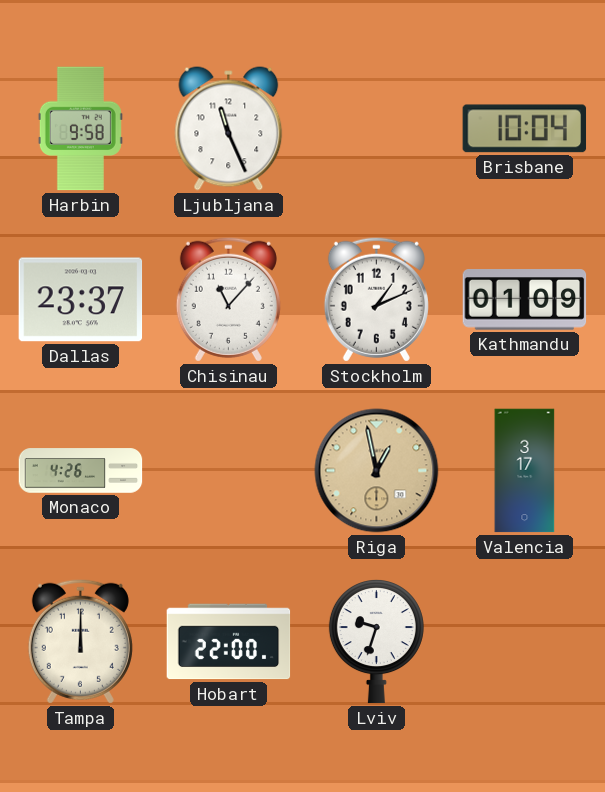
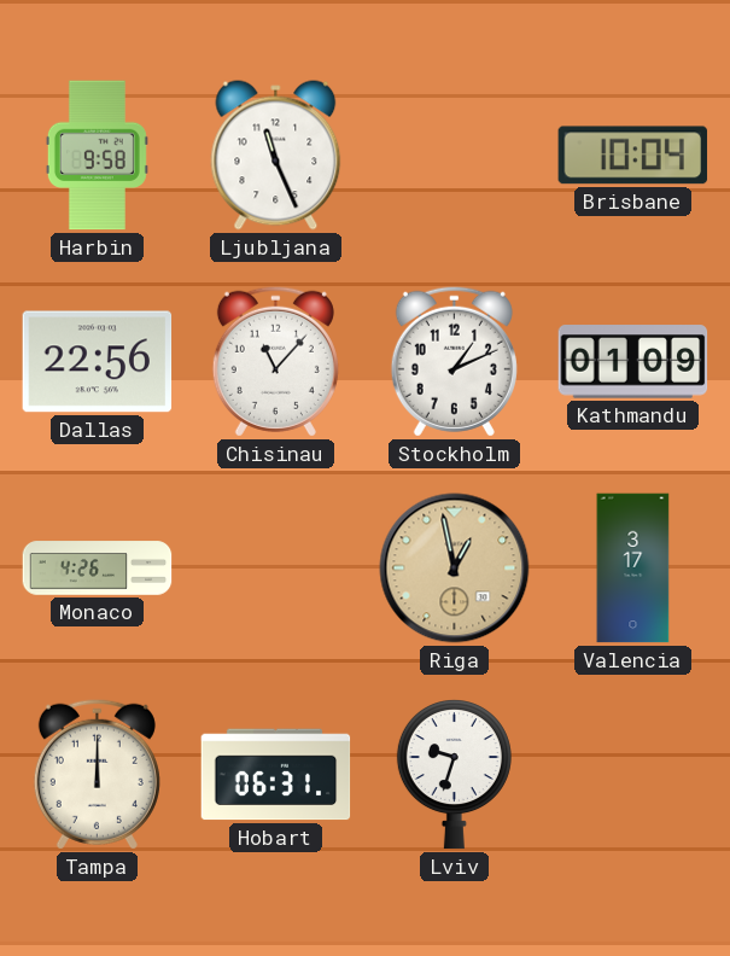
Dallas: 23:37 -> 22:56 (98, 362)
Hobart: 22:00 -> 06:31 (276, 775)
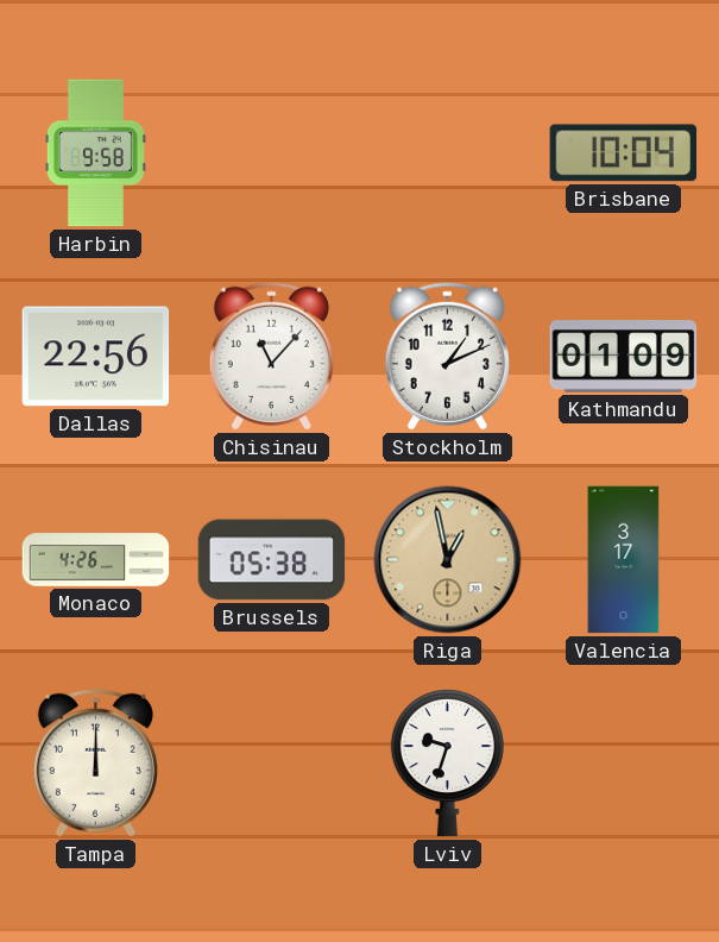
Ljubljana: 11:26 -> none (276, 156)
Brussels: none -> 05:38 (272, 560)
Hobart: 06:31 -> none (276, 775)
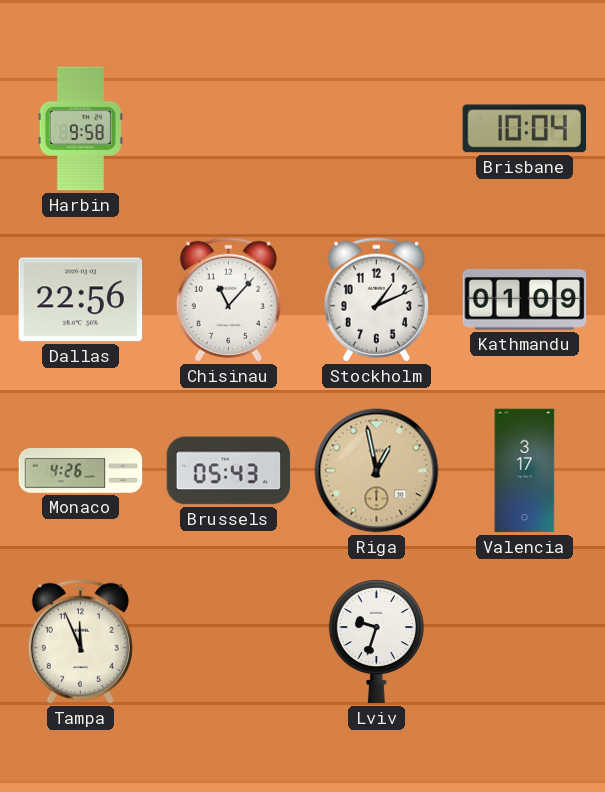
Brussels: 05:38 -> 05:43 (229, 471)
Tampa: 12:00 -> 11:56 (80, 641)
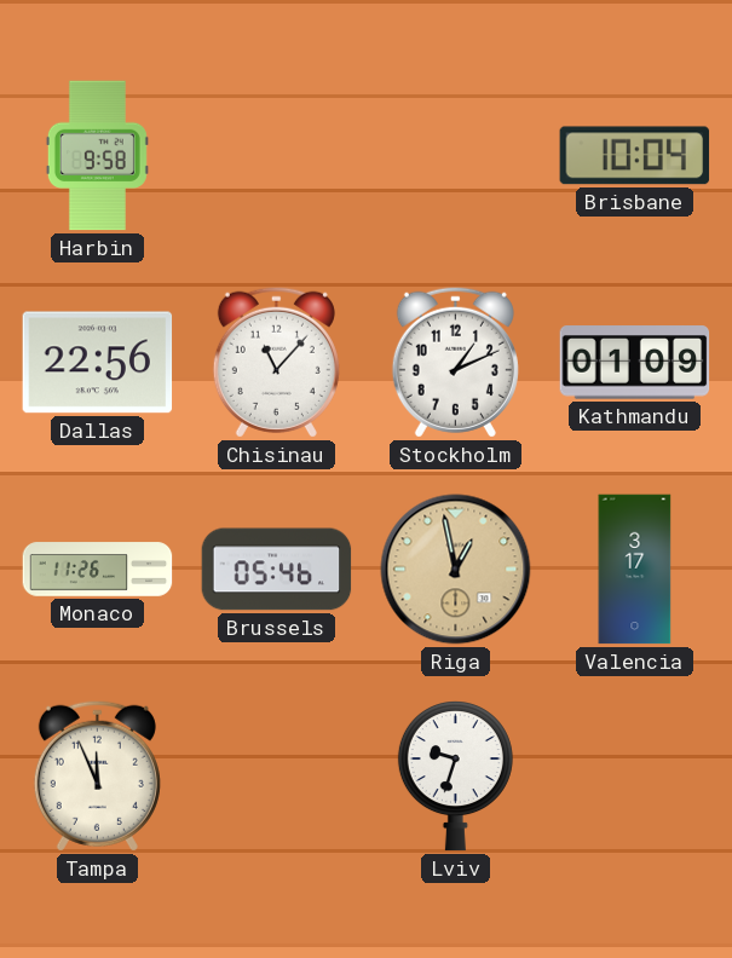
Monaco: 4:26 -> 11:26 (98, 570)
Brussels: 05:43 -> 05:46 (277, 570)
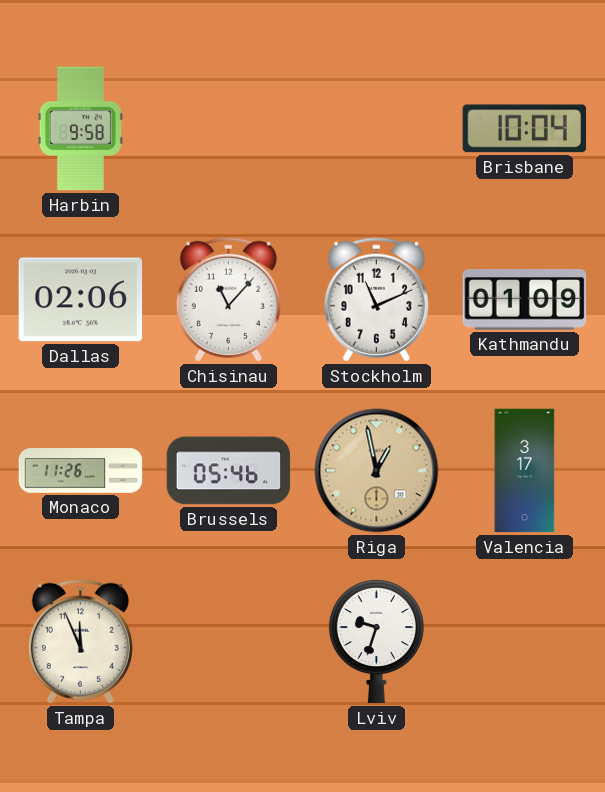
Dallas: 22:56 -> 02:06 (81, 300)
Stockholm: 1:11 -> 11:11 (376, 299)
